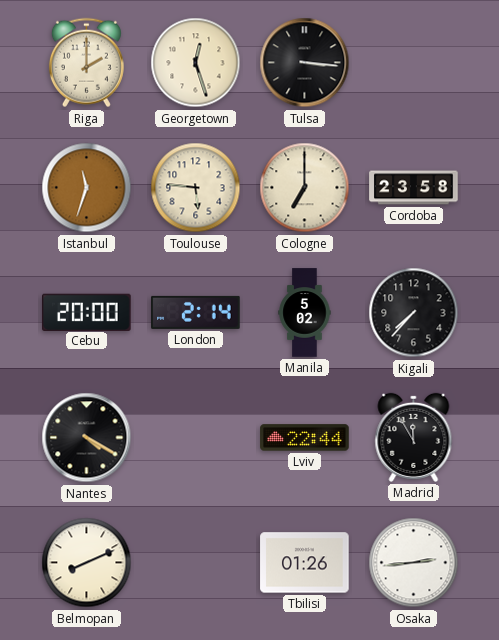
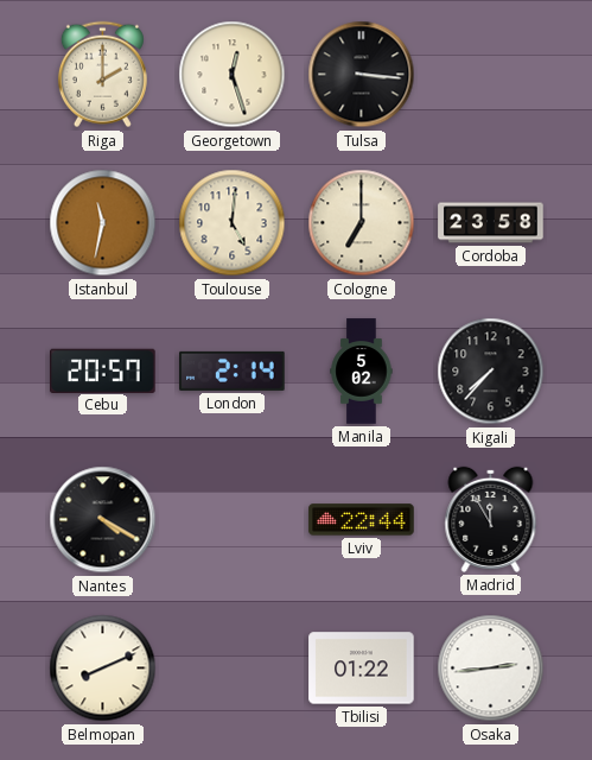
Istanbul: 11:33 -> 11:32 (103, 223)
Toulouse: 5:46 -> 5:01 (233, 223)
Cebu: 20:00 -> 20:57 (103, 370)
Tbilisi: 01:26 -> 01:22 (362, 669)
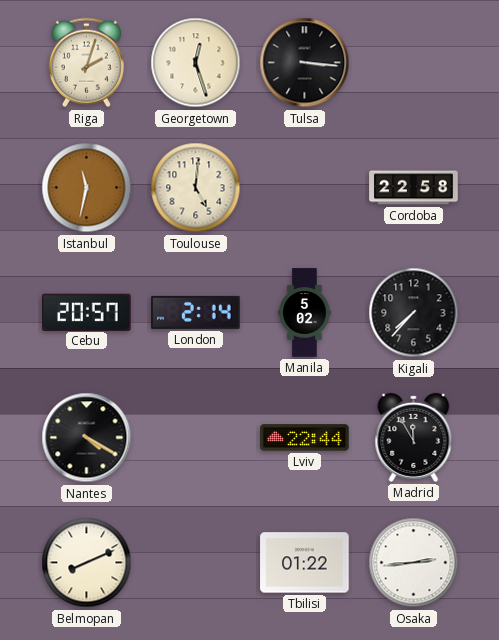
Riga: 2:00 -> 2:03 (86, 63)
Cologne: 7:00 -> none (362, 223)
Cordoba: 23:58 -> 22:58 (414, 188)
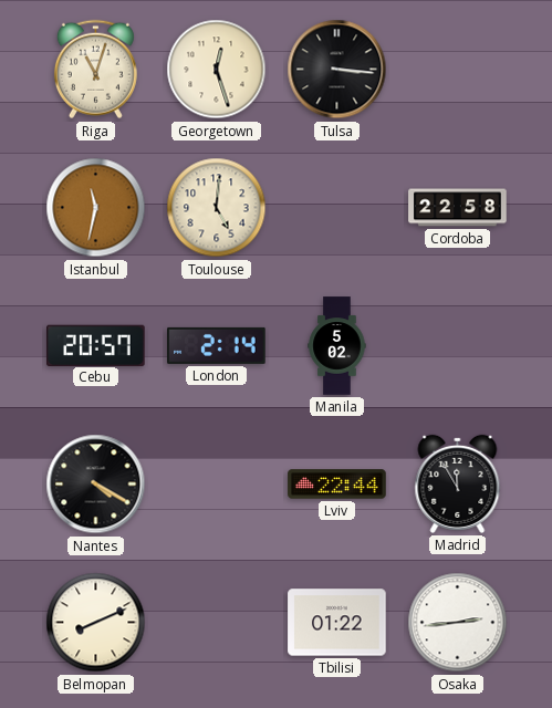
Riga: 2:03 -> 11:03 (95, 70)
Kigali: 7:37 -> none (414, 313)
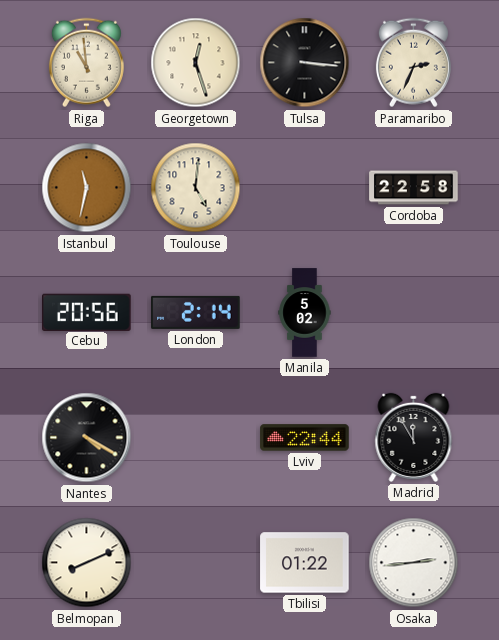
Riga: 11:03 -> 10:59 (86, 63)
Paramaribo: none -> 2:34 (413, 63)
Cebu: 20:57 -> 20:56 (87, 312)
